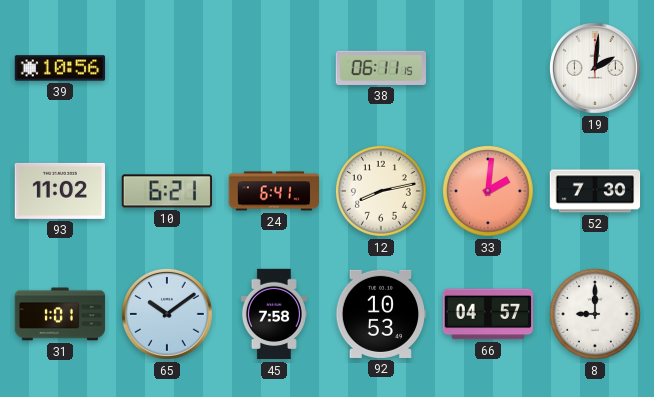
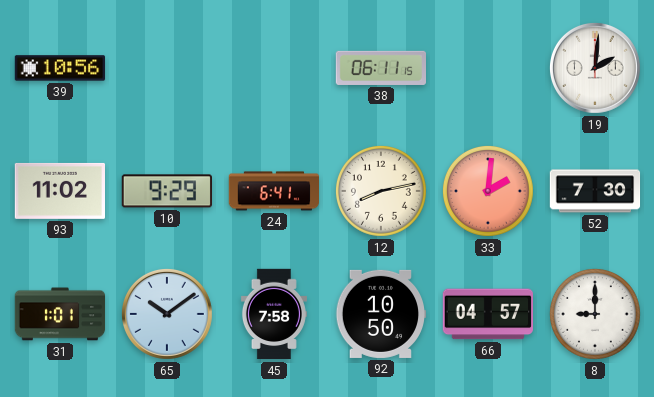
10: 6:21 -> 9:29 (166, 191)
92: 10:53 -> 10:50 (381, 314)
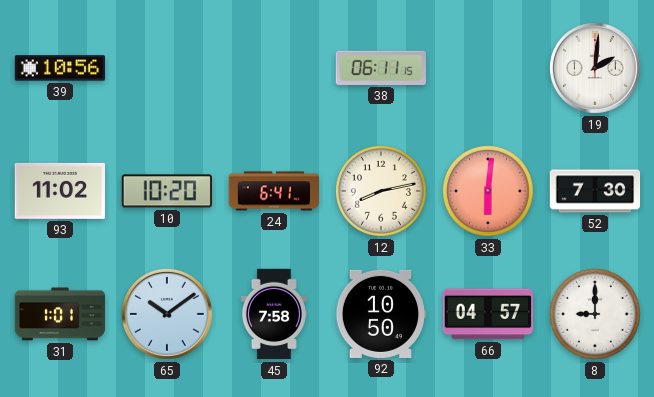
10: 9:29 -> 10:20 (166, 191)
33: 2:01 -> 6:01 (488, 191)
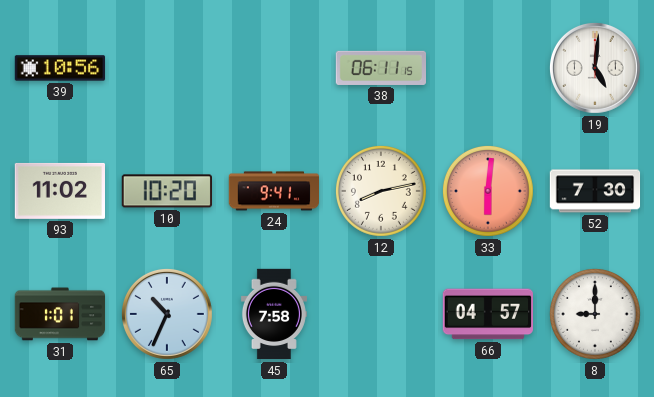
19: 2:01 -> 5:01 (595, 68)
24: 6:41 -> 9:41 (274, 191)
65: 10:09 -> 10:34 (167, 314)
92: 10:50 -> none (381, 314)
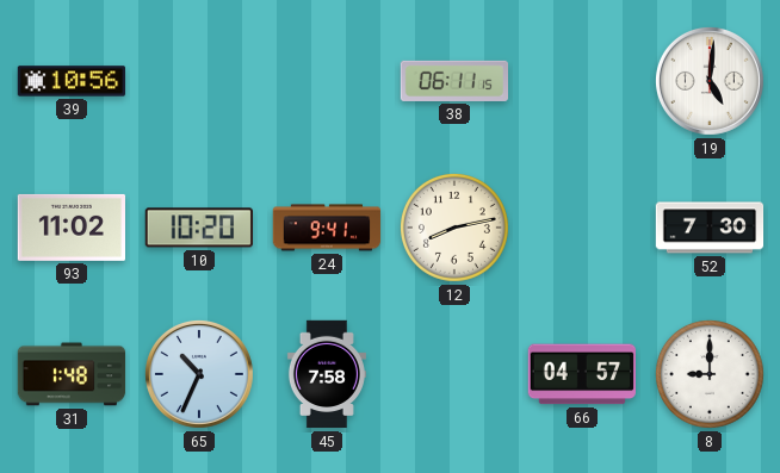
33: 6:01 -> none (488, 191)
31: 1:01 -> 1:48 (72, 374)
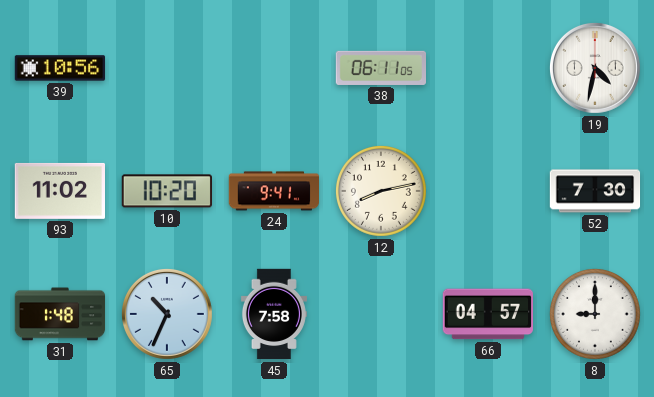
38: 06:11:15 -> 06:11:05 (380, 68)
19: 5:01 -> 4:32 (595, 68)
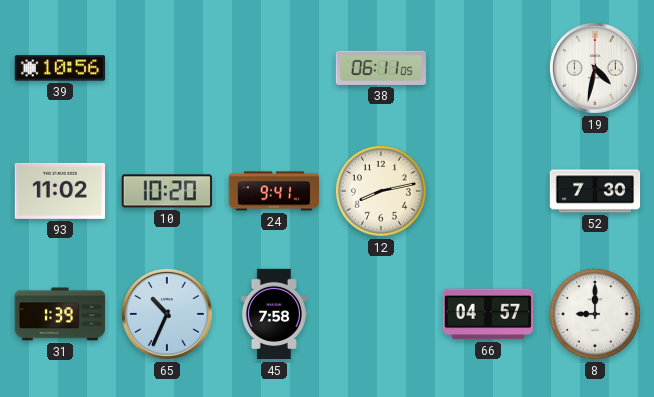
31: 1:48 -> 1:39 (60, 314)
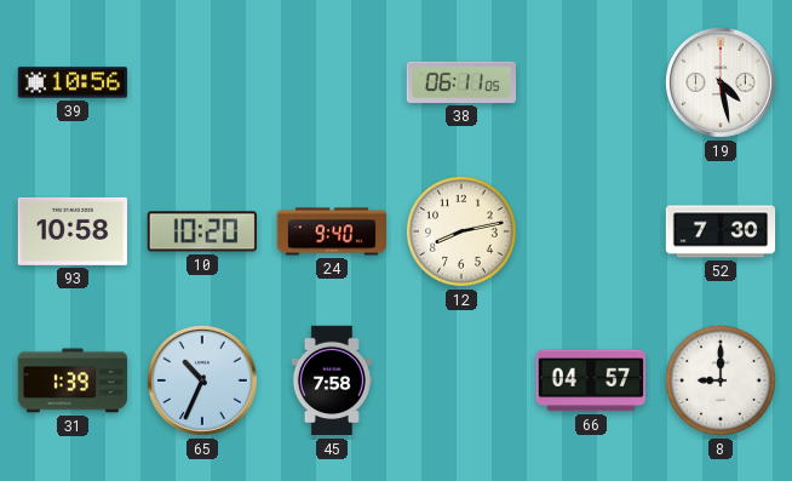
19: 4:32 -> 4:28 (721, 82)
93: 11:02 -> 10:58 (71, 231)
24: 9:41 -> 9:40 (332, 231)
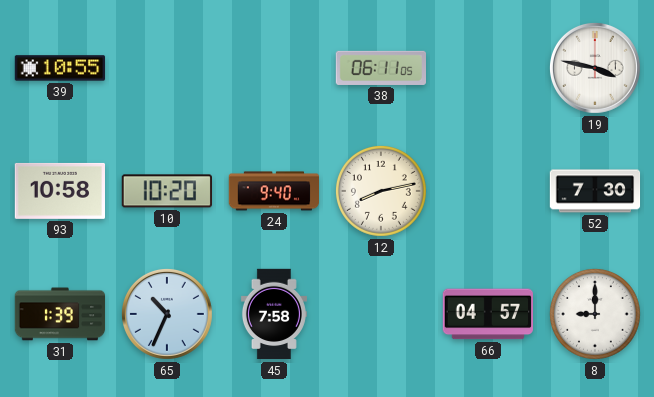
39: 10:56 -> 10:55 (60, 68)
19: 4:28 -> 3:47 (595, 68)
